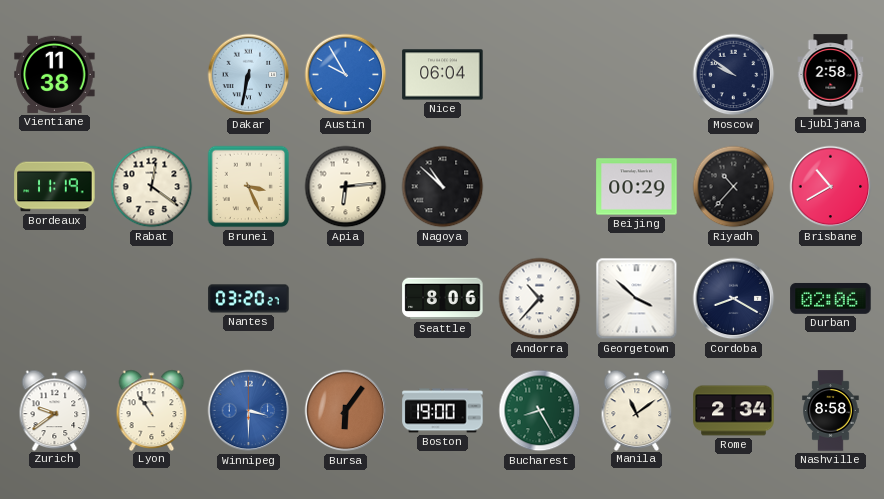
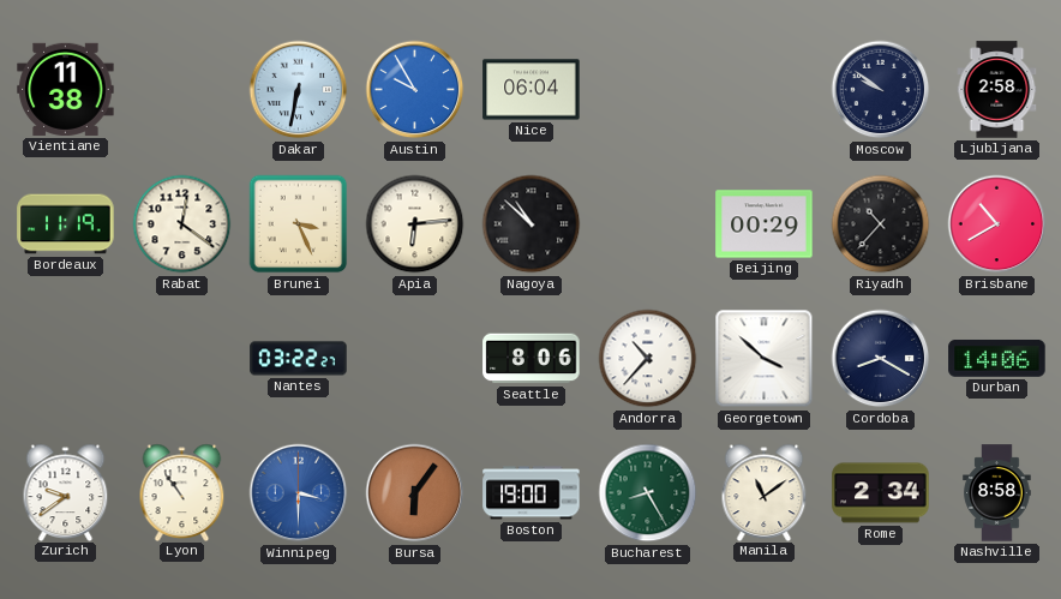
Nantes: 03:20 -> 03:22 (299, 359)
Durban: 02:06 -> 14:06 (997, 359)
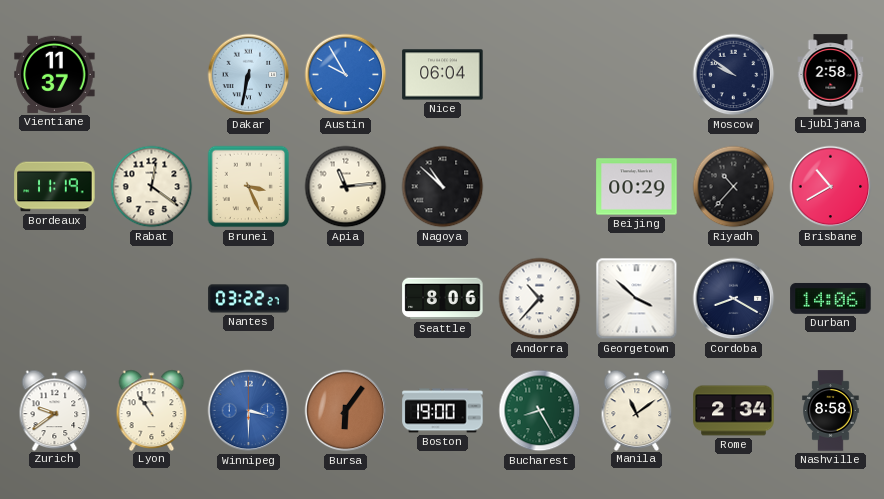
Vientiane: 11:38 -> 11:37 (55, 74)
Apia: 6:14 -> 11:14 (346, 187)
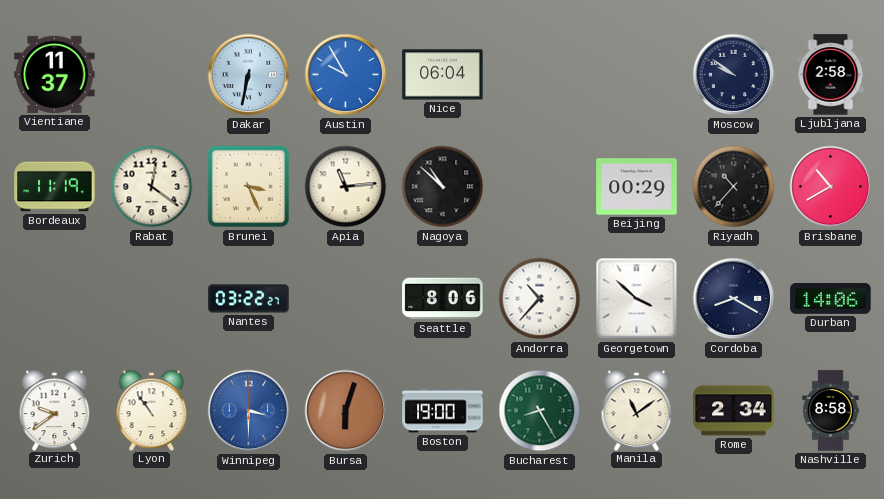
Bursa: 6:06 -> 6:03 (346, 411)
